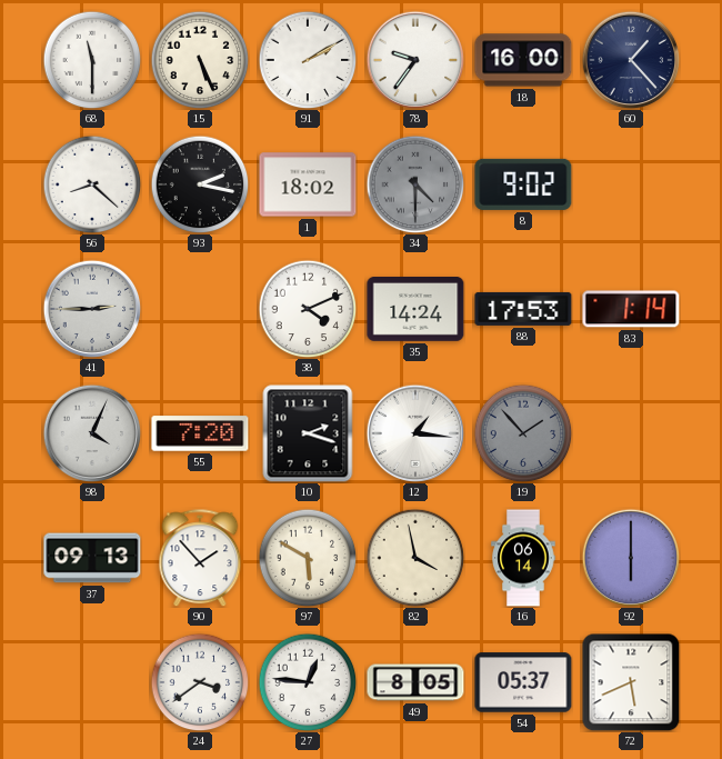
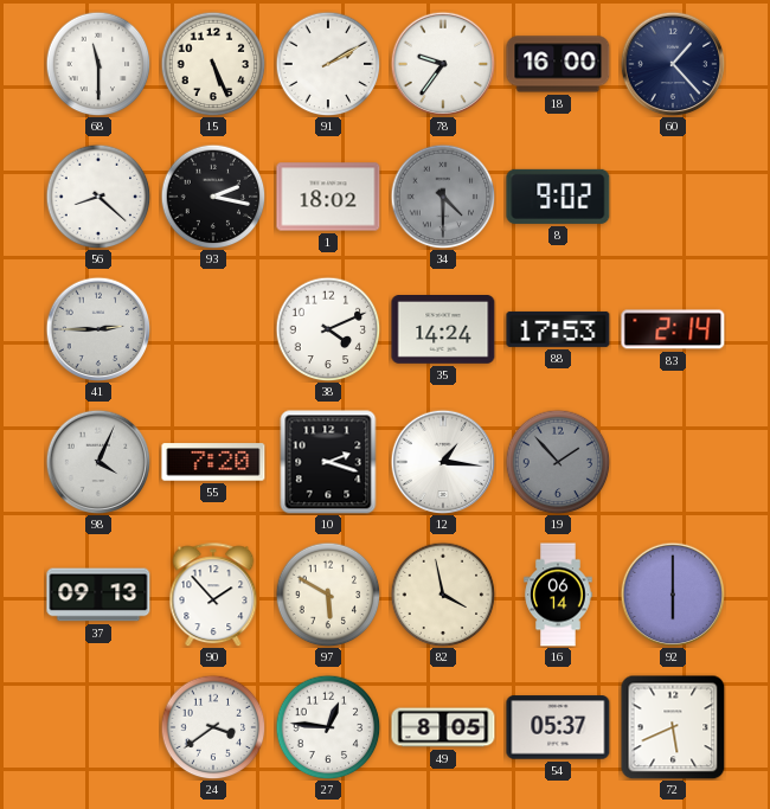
83: 1:14 -> 2:14 (673, 329)
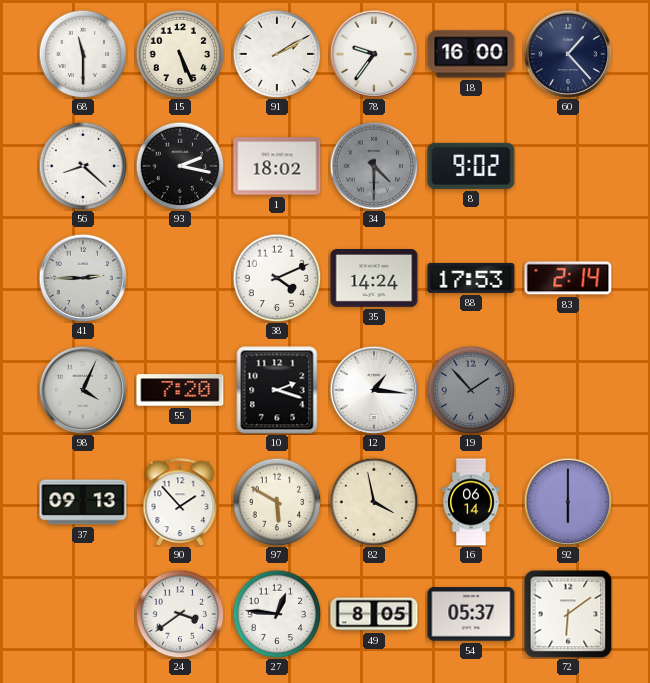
72: 5:41 -> 6:09 (568, 614)
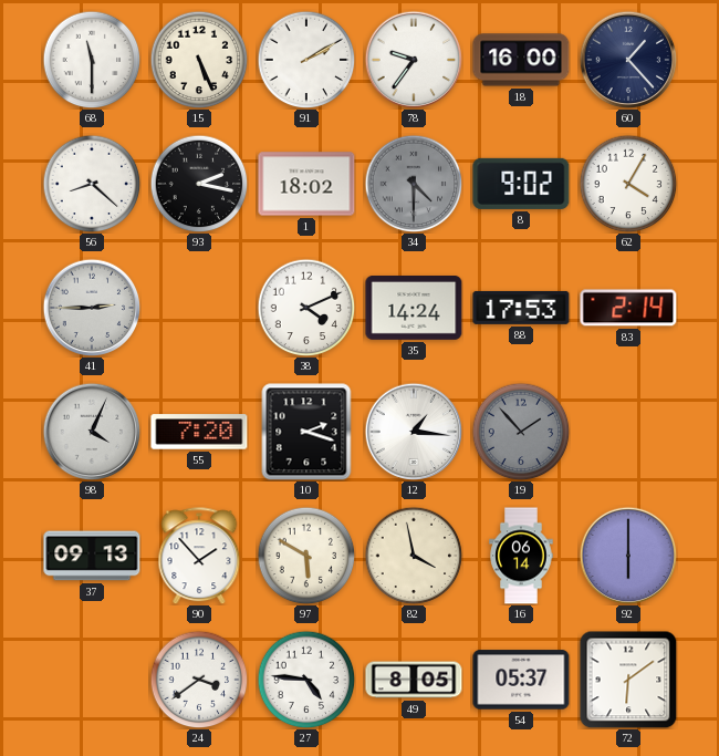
62: none -> 4:05 (628, 184)
27: 12:46 -> 4:46 (306, 680)
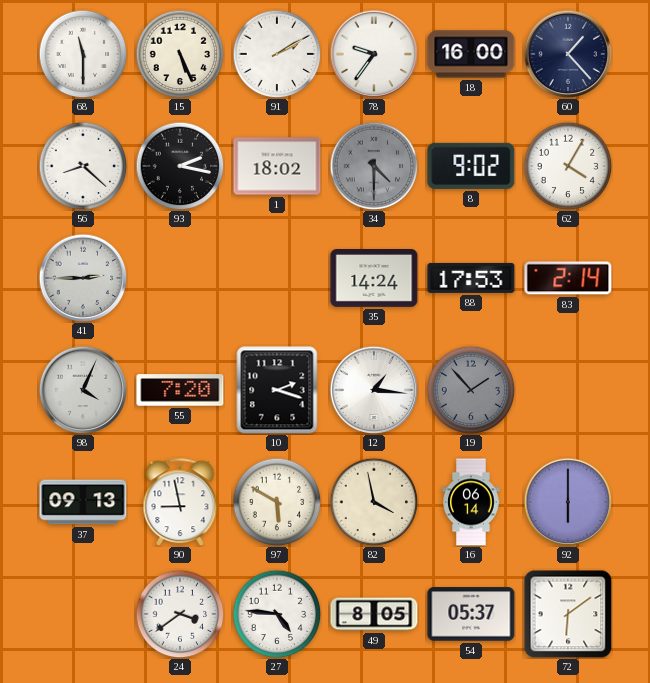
38: 4:11 -> none (306, 308)
90: 1:53 -> 8:58 (180, 502)
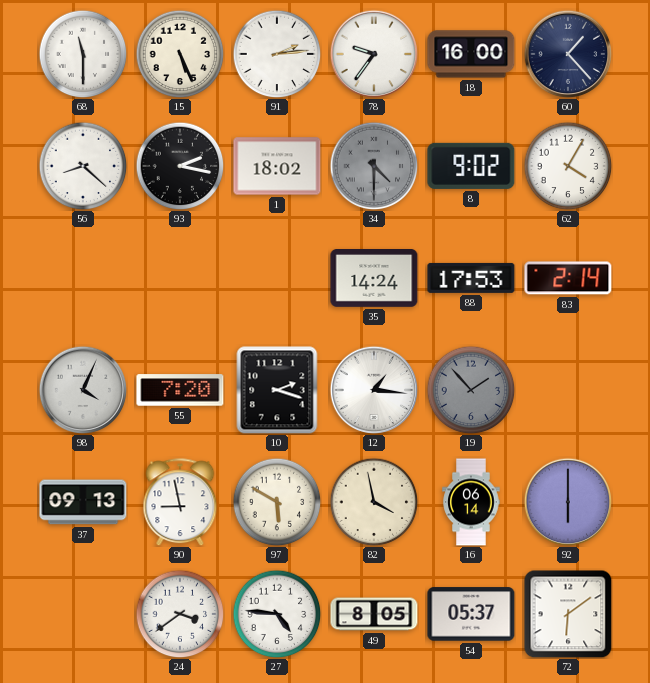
91: 2:10 -> 2:14 (277, 54)
41: 2:45 -> none (83, 278)
